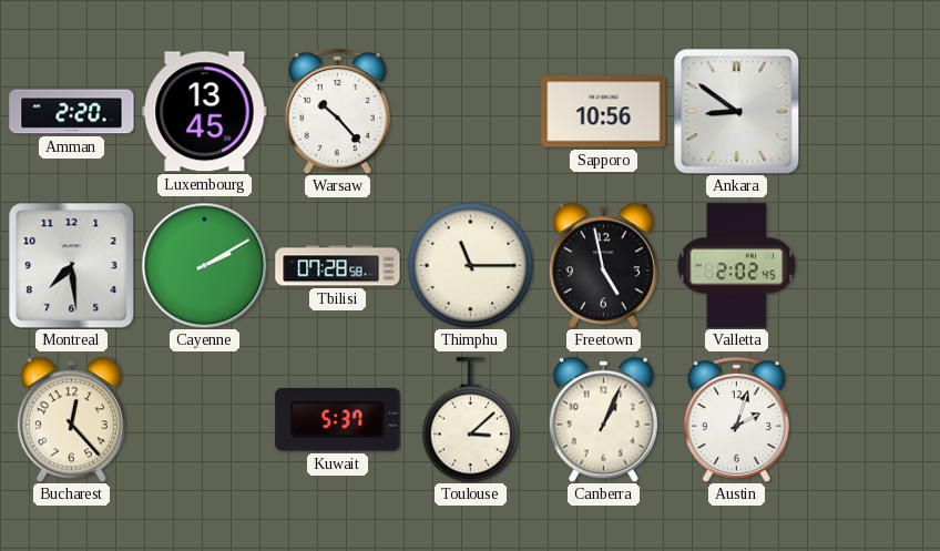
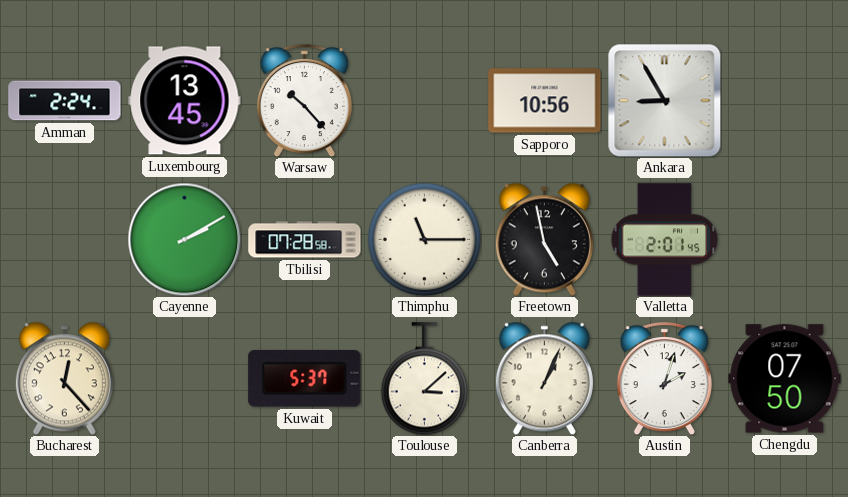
Amman: 2:20 -> 2:24 (65, 101)
Ankara: 8:51 -> 8:55 (664, 100)
Montreal: 7:29 -> none (71, 265)
Valletta: 2:02 -> 2:01 (665, 240)
Chengdu: none -> 07:50 (785, 379)
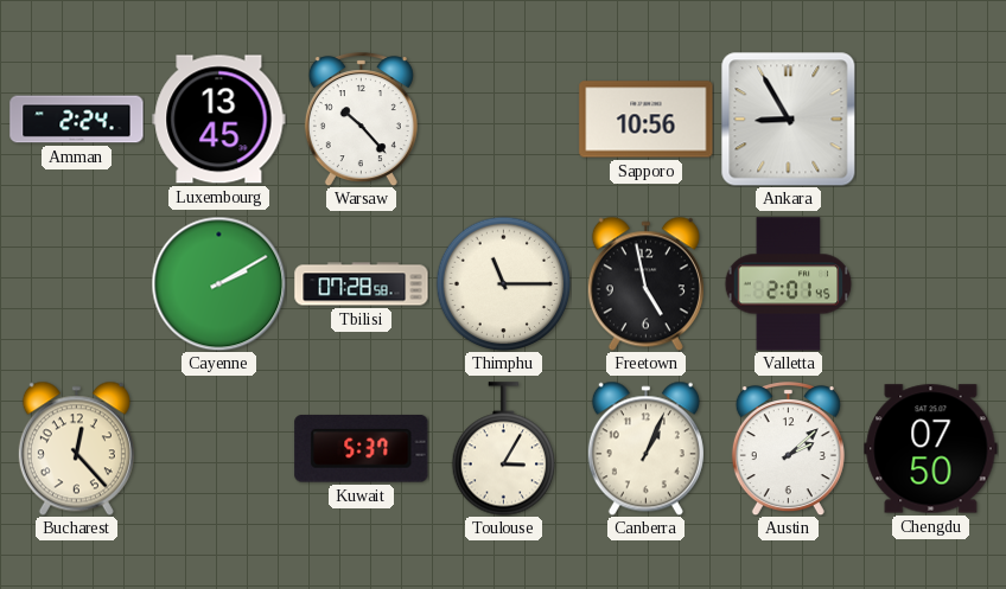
Toulouse: 3:08 -> 3:05 (503, 449)
Austin: 2:03 -> 2:08 (788, 449)
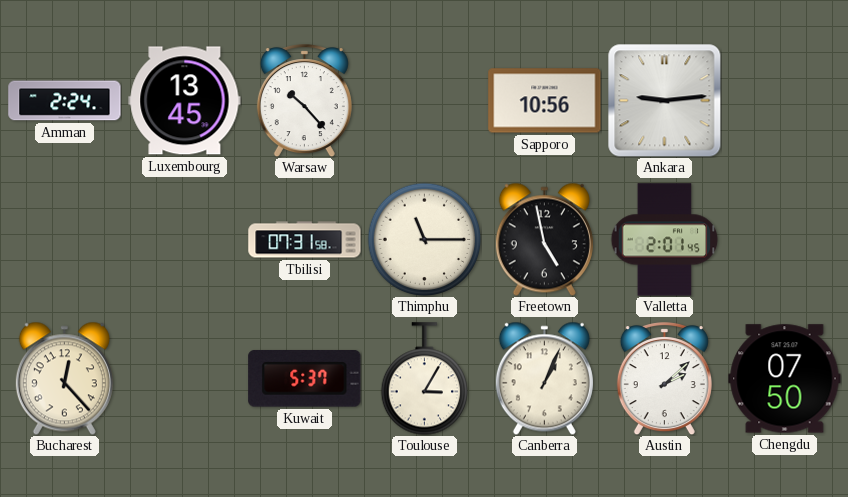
Ankara: 8:55 -> 9:14 (664, 100)
Cayenne: 2:10 -> none (218, 283)
Tbilisi: 07:28 -> 07:31 (305, 240)
